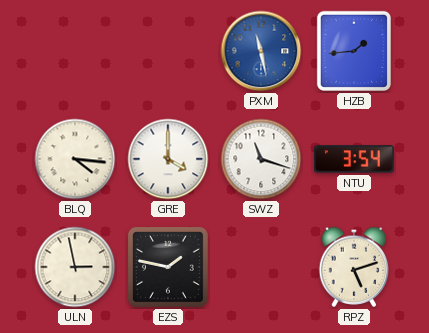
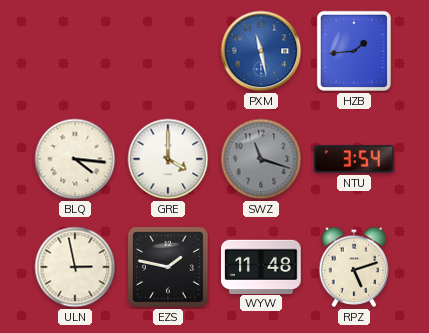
SWZ dial: white -> grey (261, 159)
WYW: none -> 11:48 (262, 266)
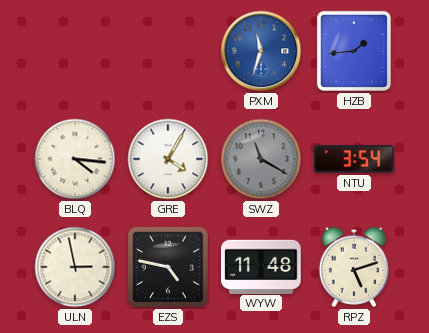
PXM: 11:28 -> 11:33 (261, 51)
GRE: 4:00 -> 4:05 (168, 159)
SWZ: 11:18 -> 11:20 (261, 159)
EZS: 1:47 -> 4:47 (168, 267)
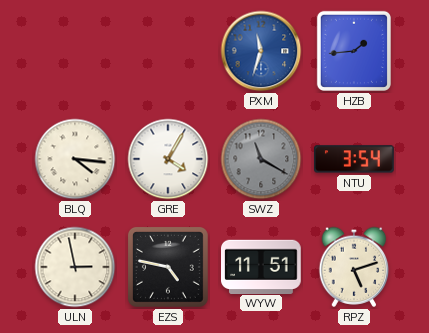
WYW: 11:48 -> 11:51 (262, 266)
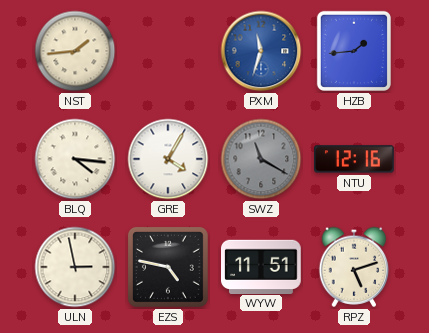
NST: none -> 1:44 (75, 51)
NTU: 3:54 -> 12:16 (355, 159)
